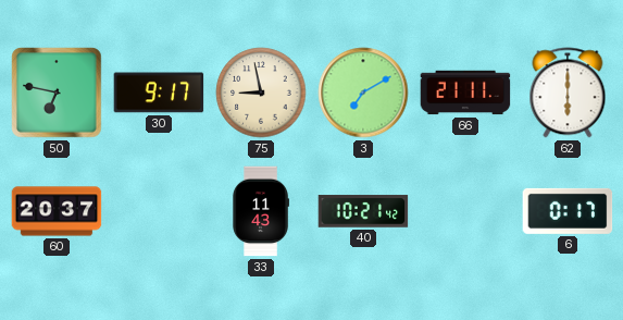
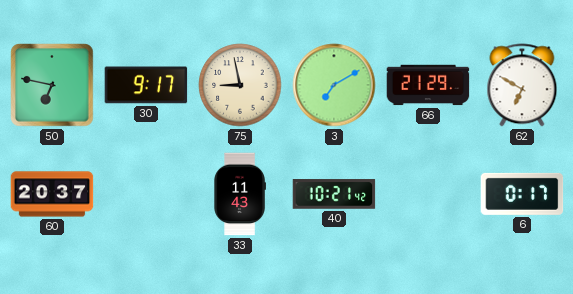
66: 21:11 -> 21:29 (428, 85)
62: 6:00 -> 6:50 (522, 85)
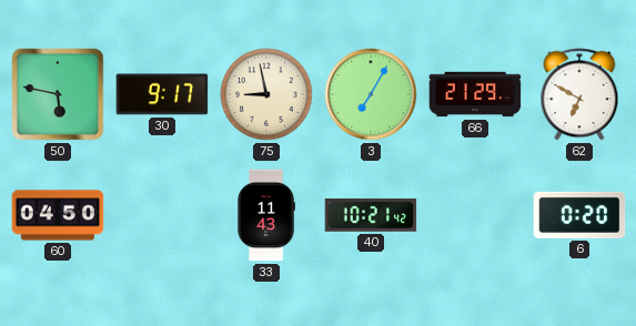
50: 6:47 -> 5:47 (58, 94)
3: 7:10 -> 7:05 (371, 94)
60: 20:37 -> 04:50 (58, 215)
6: 0:17 -> 0:20 (579, 215)
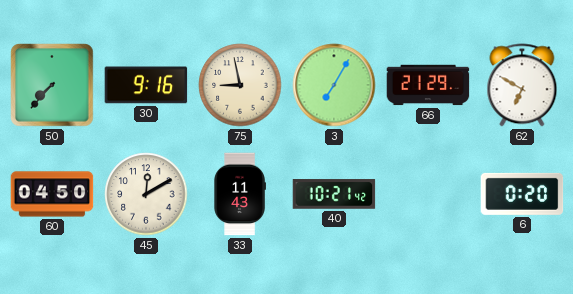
50: 5:47 -> 7:37 (52, 85)
30: 9:17 -> 9:16 (146, 85)
45: none -> 12:10 (146, 194)
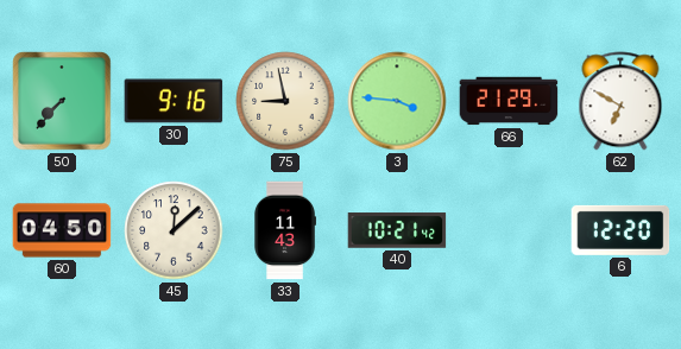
3: 7:05 -> 3:46 (397, 101)
45: 12:10 -> 12:08 (174, 230)
6: 0:20 -> 12:20 (620, 230)
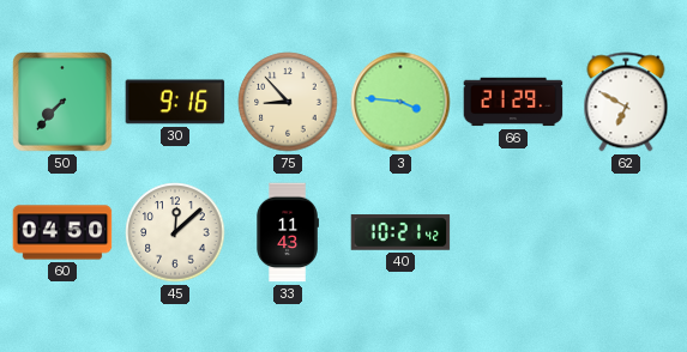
75: 8:58 -> 8:53 (288, 102)
6: 12:20 -> none (620, 230)
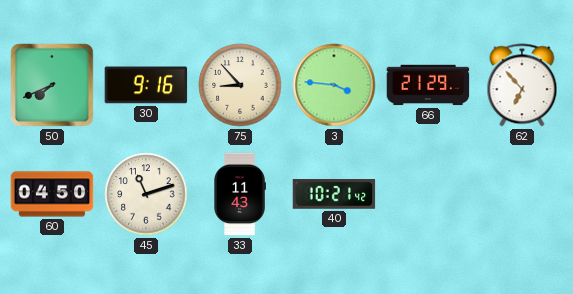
50: 7:37 -> 7:41 (52, 85)
62: 6:50 -> 6:53 (522, 85)
45: 12:08 -> 11:12 (146, 194)
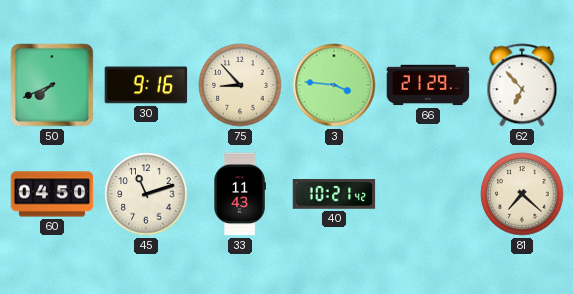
81: none -> 7:22 (522, 194)
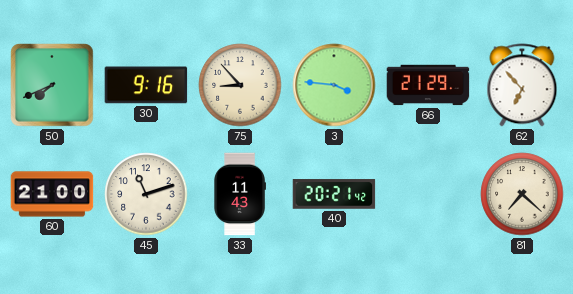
60: 04:50 -> 21:00 (52, 194)
40: 10:21 -> 20:21 (334, 194)
